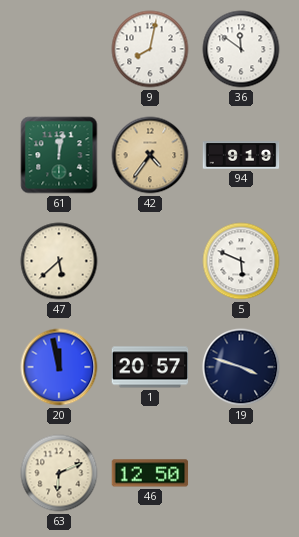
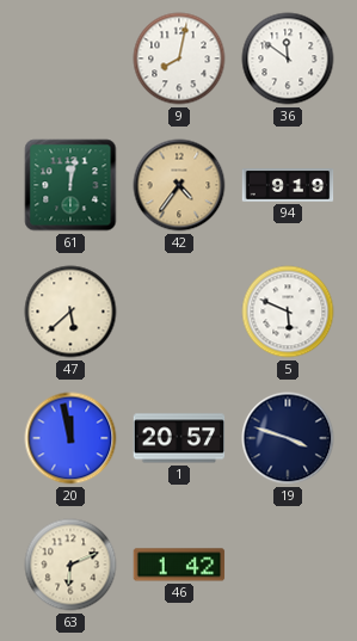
46: 12:50 -> 1:42 (179, 565)
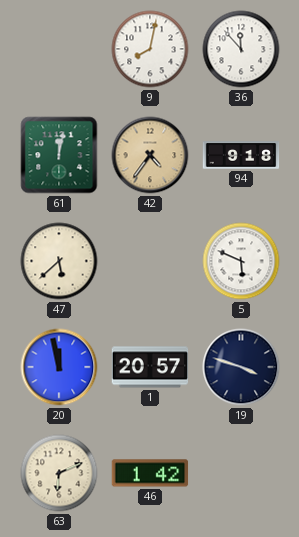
36: 11:51 -> 11:53 (241, 49)
94: 9:19 -> 9:18 (241, 155)
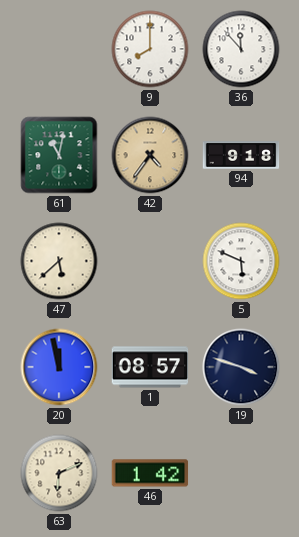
9: 8:02 -> 8:00 (150, 49)
61: 12:02 -> 11:02 (59, 155)
1: 20:57 -> 08:57 (150, 367)
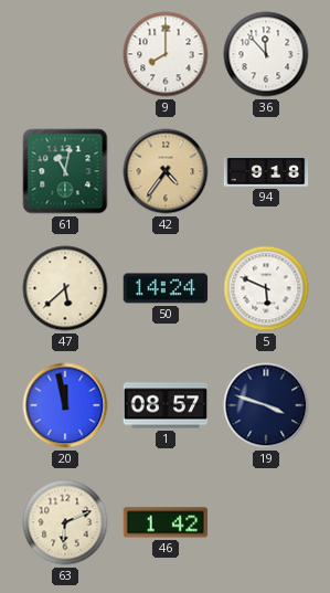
50: none -> 14:24 (166, 288)
